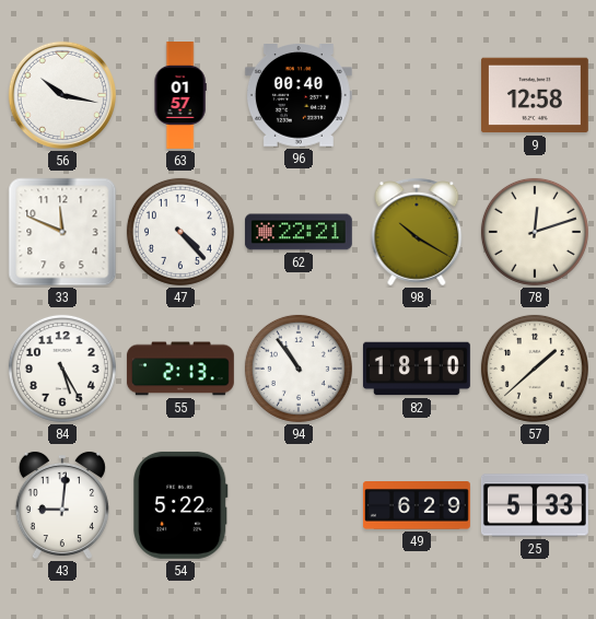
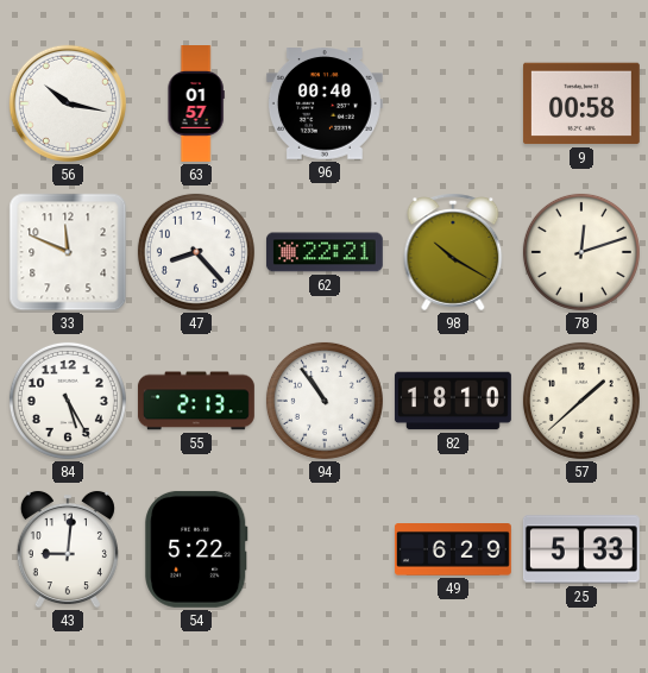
9: 12:58 -> 00:58 (581, 103)
47: 4:23 -> 8:23 (196, 252)
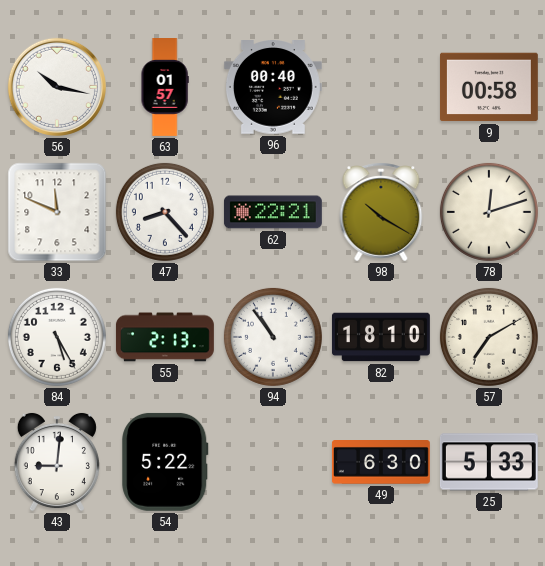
57: 1:38 -> 7:10 (489, 337)
49: 6:29 -> 6:30 (381, 463)
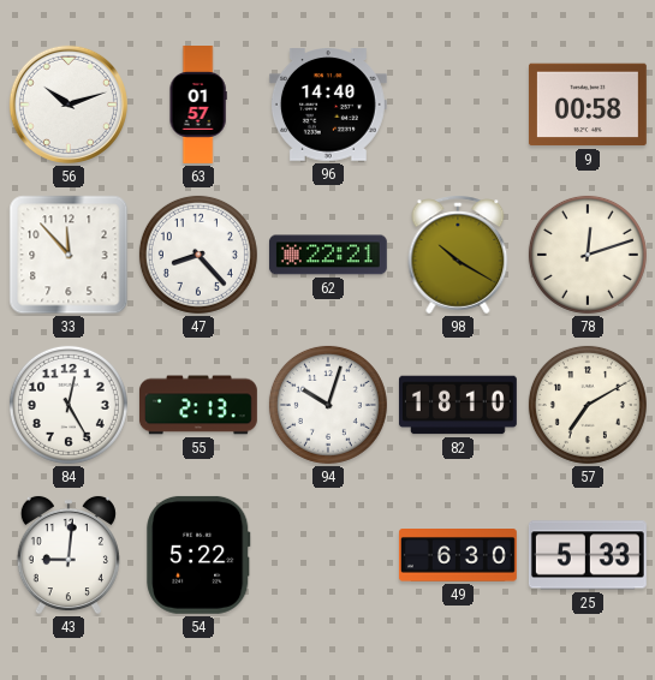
56: 10:17 -> 10:12 (69, 105)
96: 00:40 -> 14:40 (328, 106)
33: 11:49 -> 11:53 (69, 255)
84: 5:25 -> 12:25 (69, 405)
94: 10:54 -> 10:03 (328, 405)
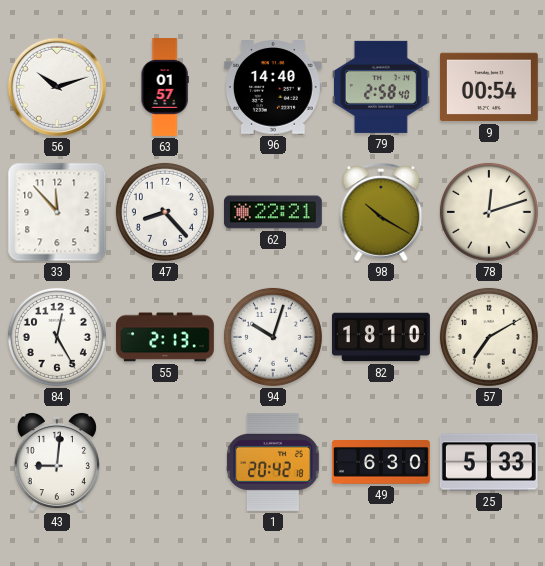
79: none -> 2:58 (381, 87)
9: 00:58 -> 00:54 (489, 87)
54: 5:22 -> none (198, 555)
1: none -> 20:42 (273, 462)
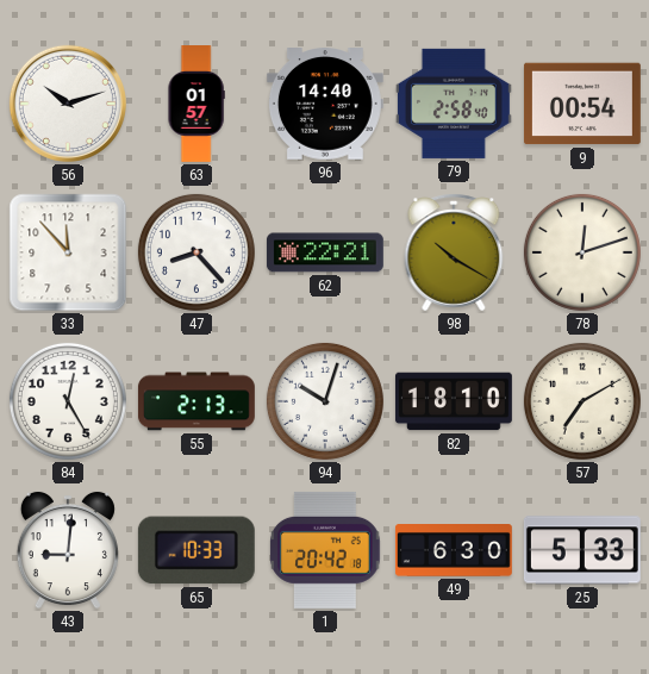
65: none -> 10:33 (196, 550)
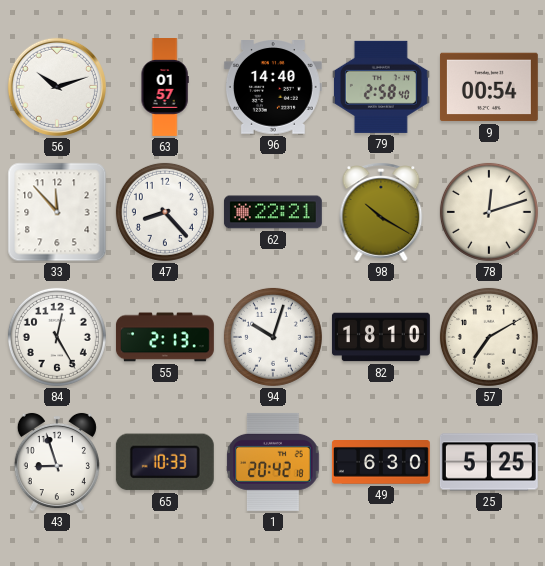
43: 9:01 -> 8:57 (57, 462)
25: 5:33 -> 5:25 (489, 462)
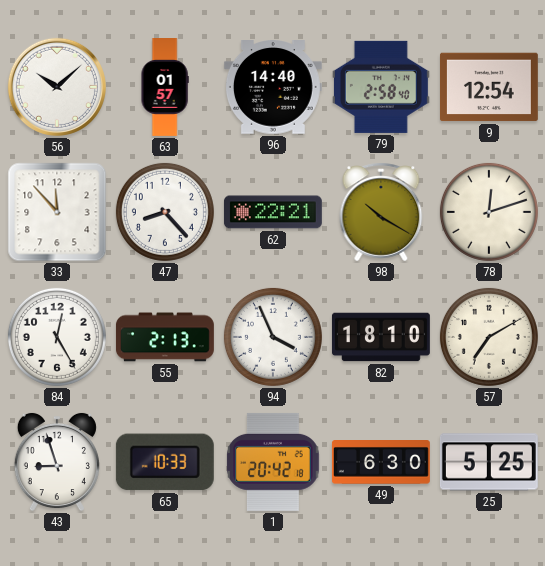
56: 10:12 -> 10:08 (57, 87)
9: 00:54 -> 12:54 (489, 87)
94: 10:03 -> 3:56 (273, 337)
